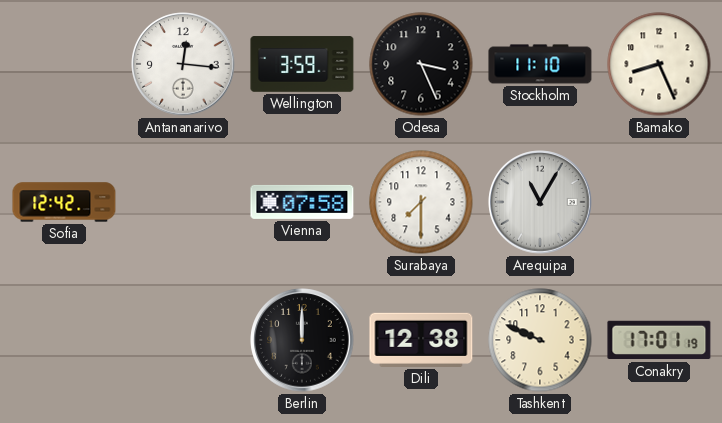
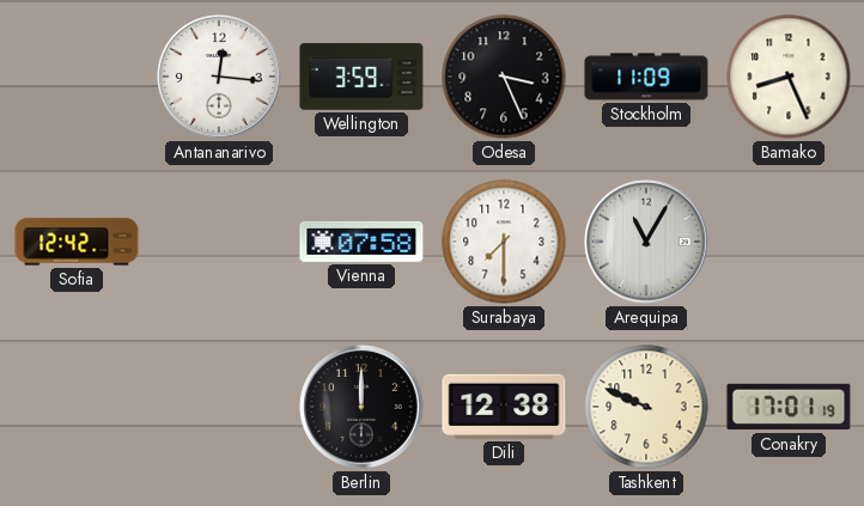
Stockholm: 11:10 -> 11:09 (646, 77)
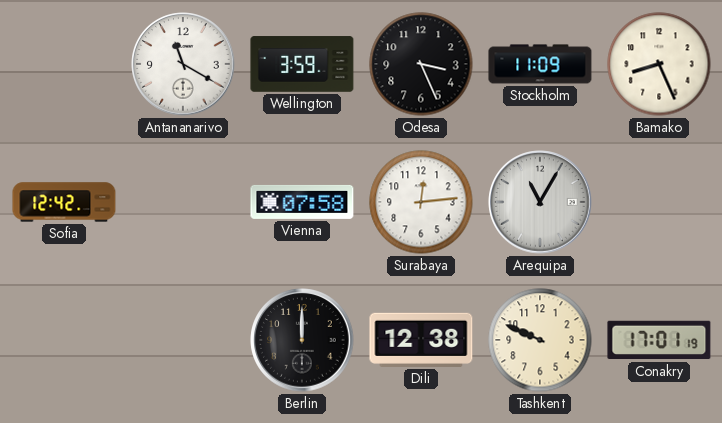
Antananarivo: 12:16 -> 11:20 (183, 64)
Surabaya: 7:30 -> 12:14 (421, 202)
